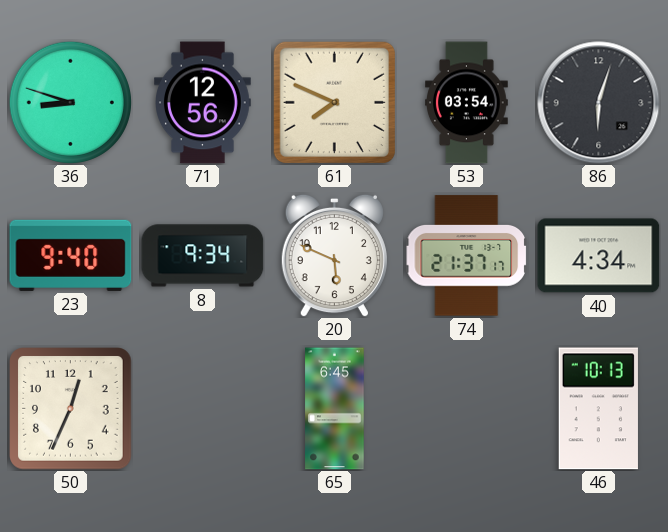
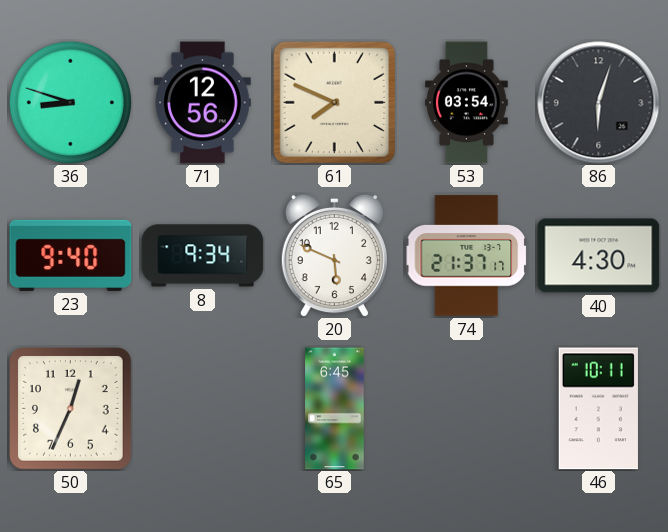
40: 4:34 -> 4:30 (599, 256)
46: 10:13 -> 10:11 (598, 409)
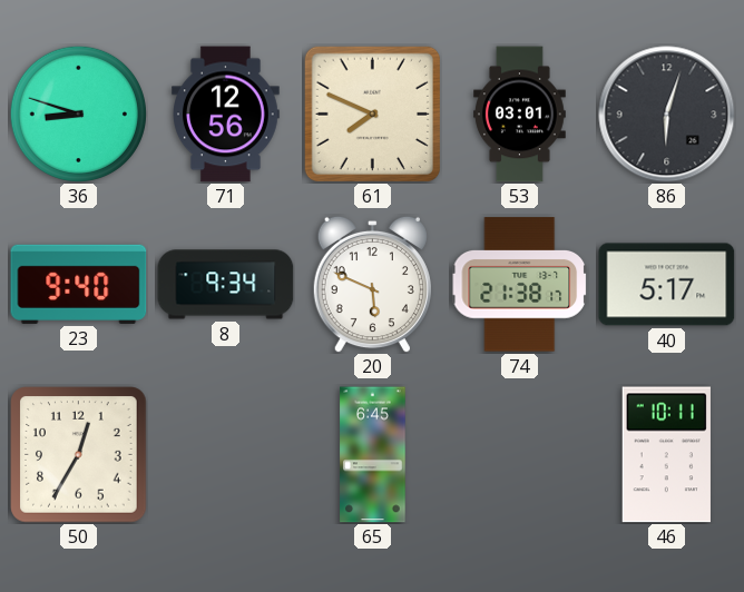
53: 03:54 -> 03:01 (520, 115)
74: 21:37 -> 21:38 (520, 285)
40: 4:30 -> 5:17 (667, 285)
50: 12:34 -> 12:35 (79, 455)
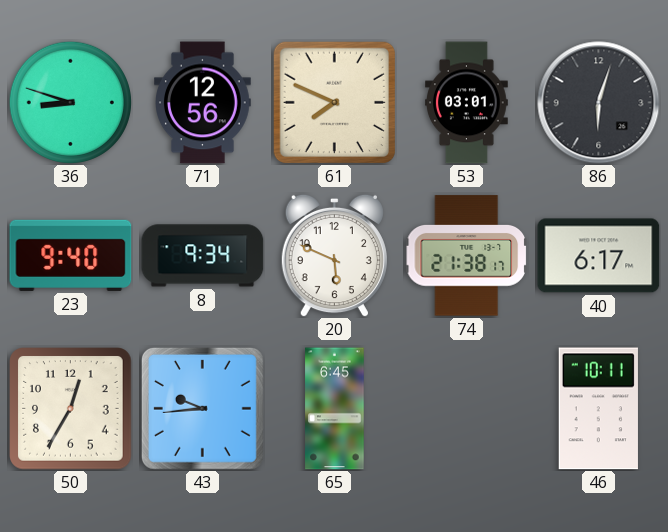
40: 5:17 -> 6:17 (599, 256)
43: none -> 9:44 (202, 408)
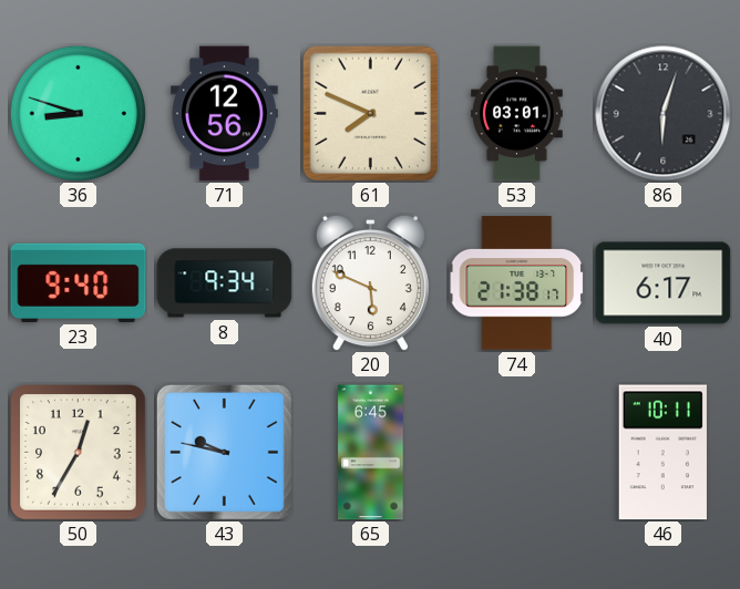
43: 9:44 -> 9:47 (224, 452)
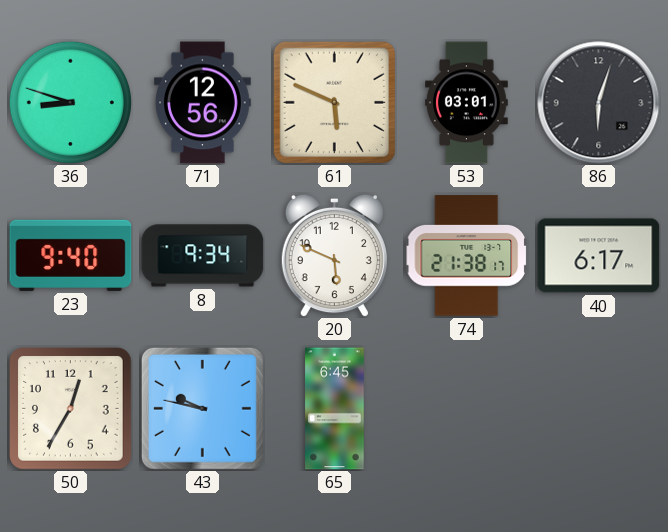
61: 7:49 -> 5:49 (334, 102)
46: 10:11 -> none (662, 453)
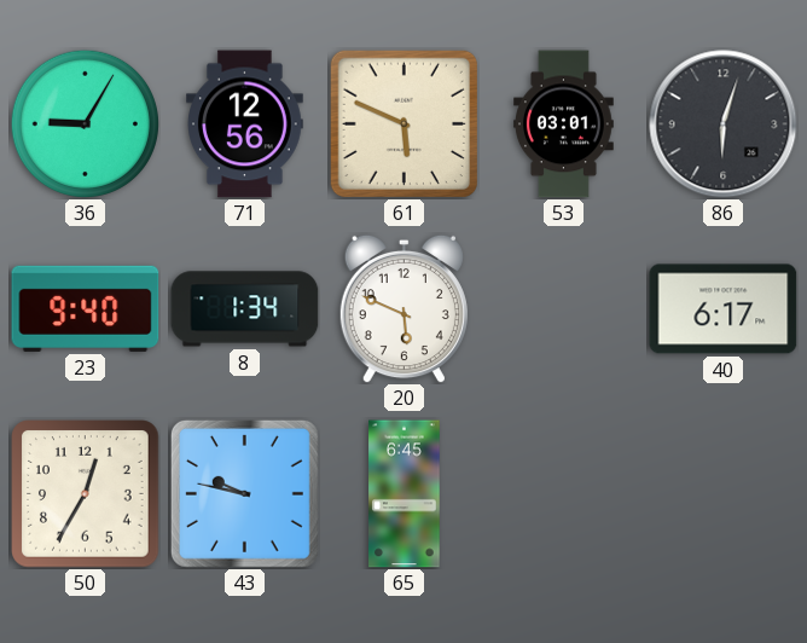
36: 8:48 -> 9:05 (85, 123)
8: 9:34 -> 1:34 (245, 309)
74: 21:38 -> none (467, 256)
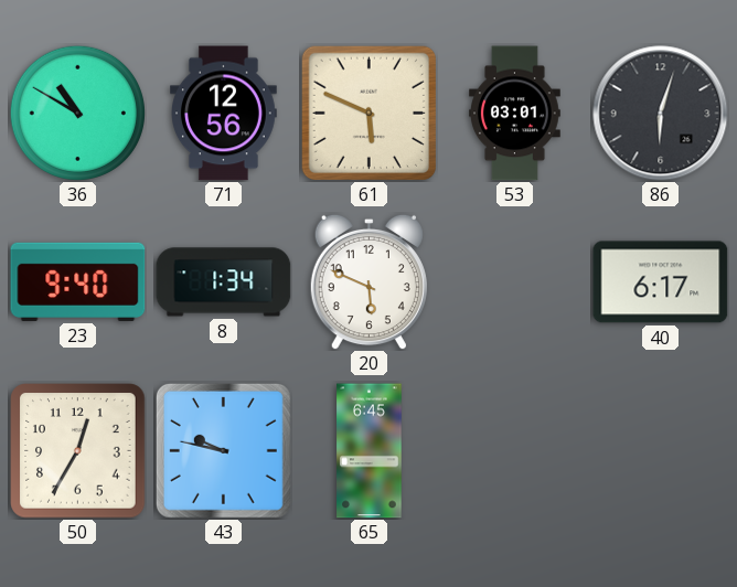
36: 9:05 -> 10:50 (77, 113)
